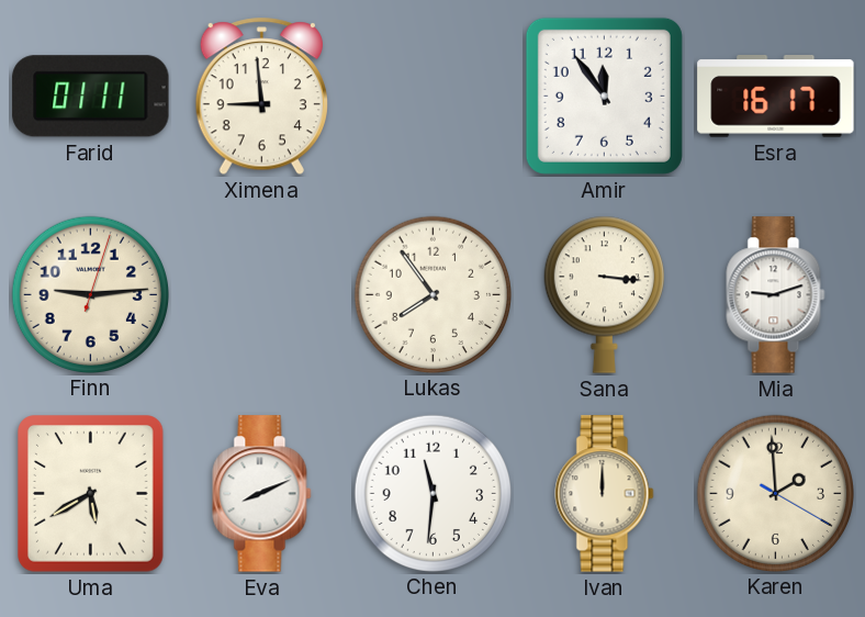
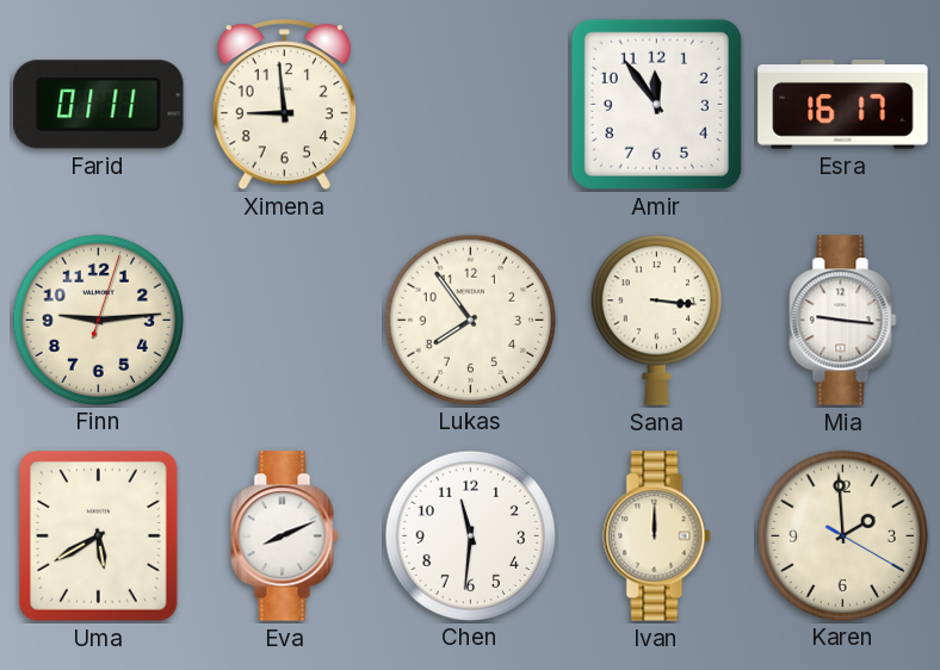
Mia: 9:12 -> 9:16 (843, 321)
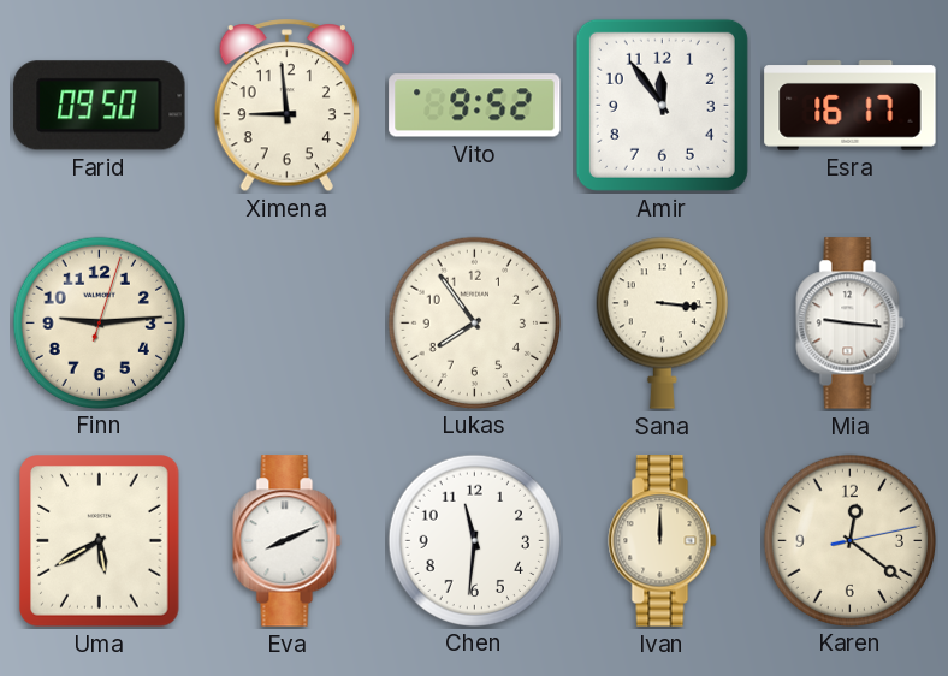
Farid: 01:11 -> 09:50 (100, 106)
Vito: none -> 9:52 (475, 106)
Karen: 1:59 -> 12:21 (849, 540)
